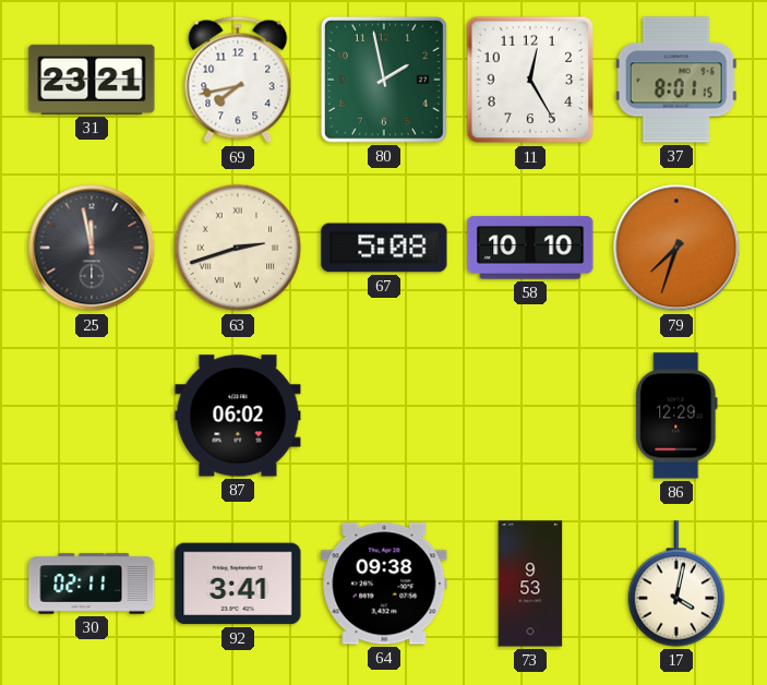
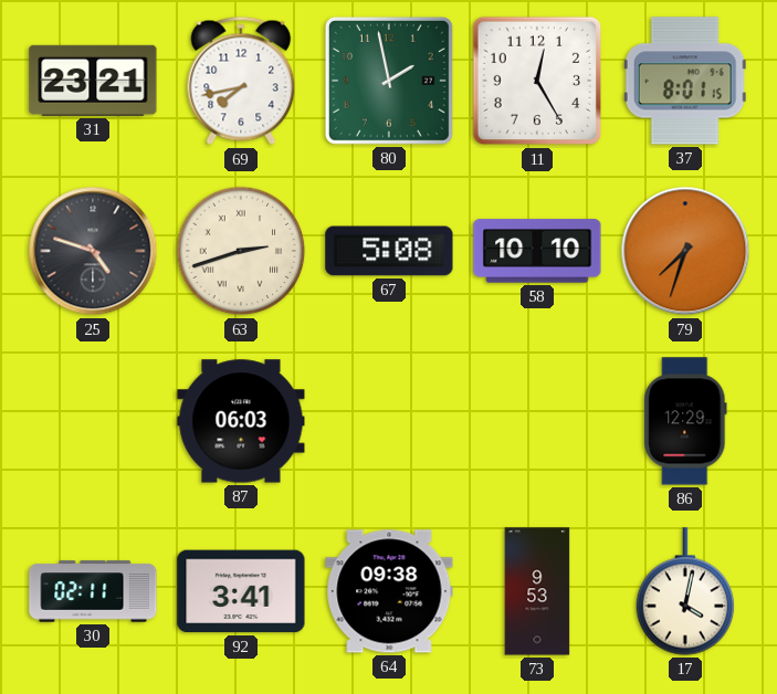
25: 11:58 -> 4:48 (93, 251)
87: 06:02 -> 06:03 (241, 421)
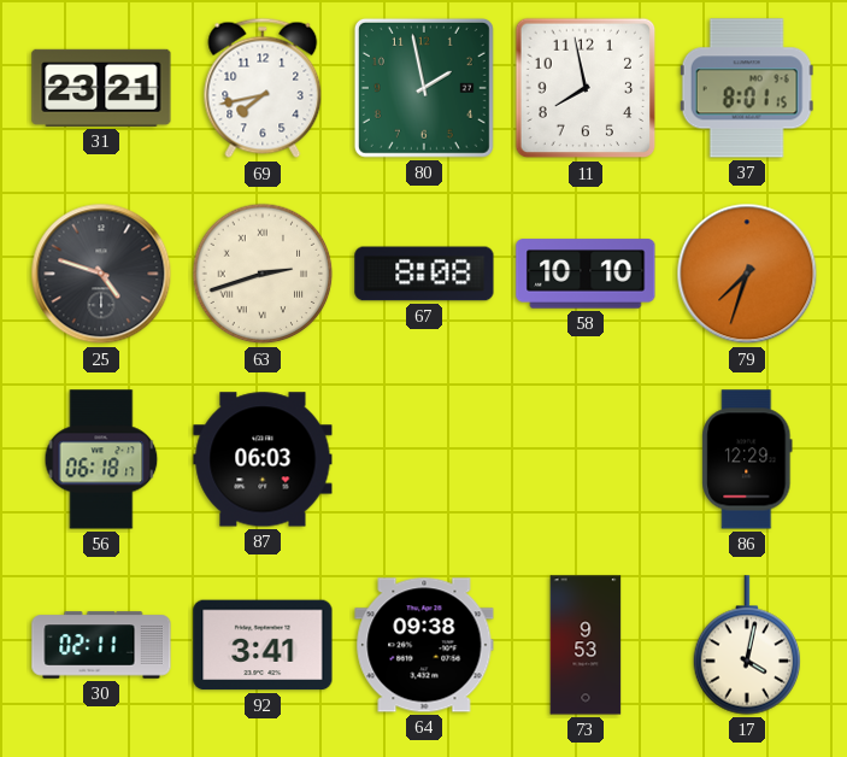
11: 12:25 -> 7:58 (586, 88)
67: 5:08 -> 8:08 (424, 274)
56: none -> 06:18 (101, 459)
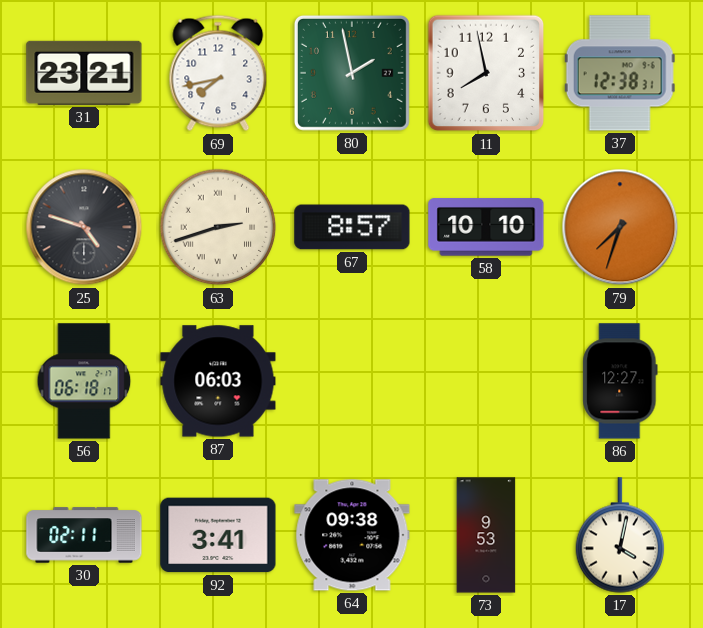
37: 8:01 -> 12:38 (620, 73)
67: 8:08 -> 8:57 (352, 227)
86: 12:29 -> 12:27 (620, 381)
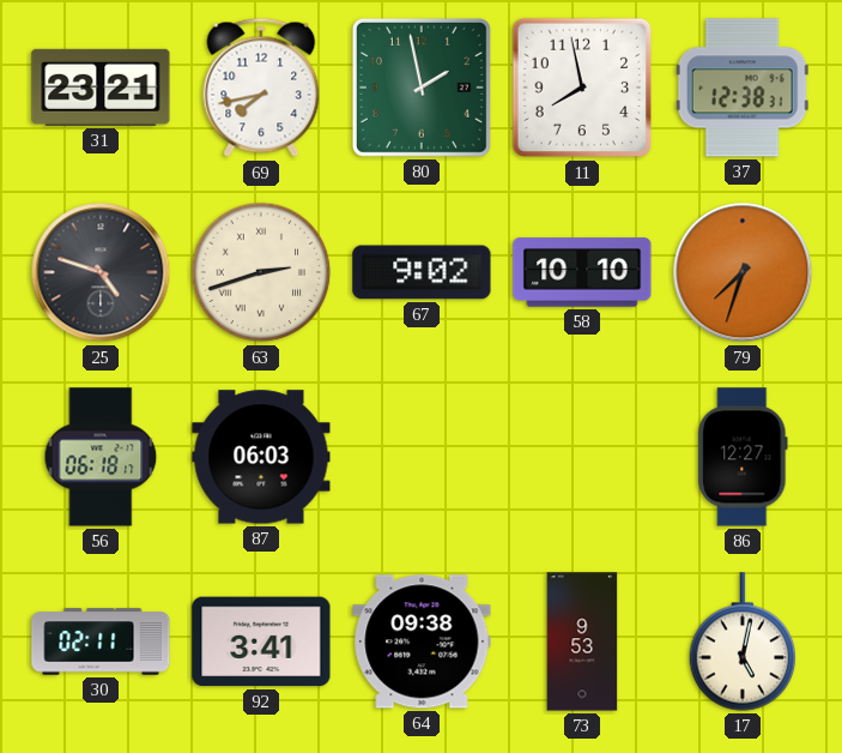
67: 8:57 -> 9:02 (422, 272)
17: 4:02 -> 5:02 (743, 641)
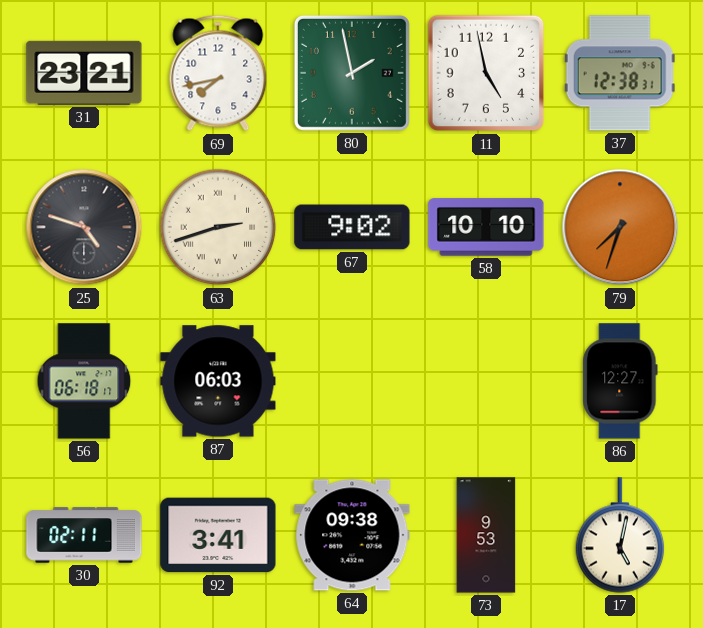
11: 7:58 -> 4:58 (486, 73)
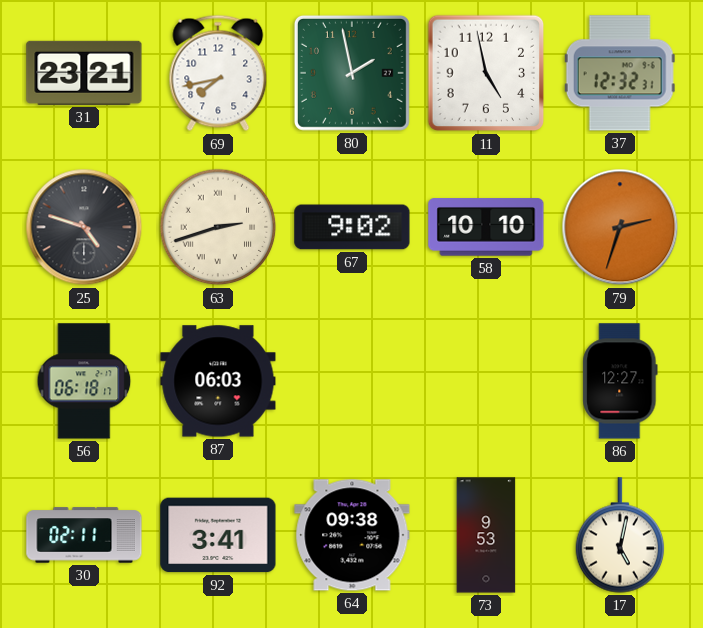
37: 12:38 -> 12:32 (620, 73)
79: 7:33 -> 2:33 (620, 227)
